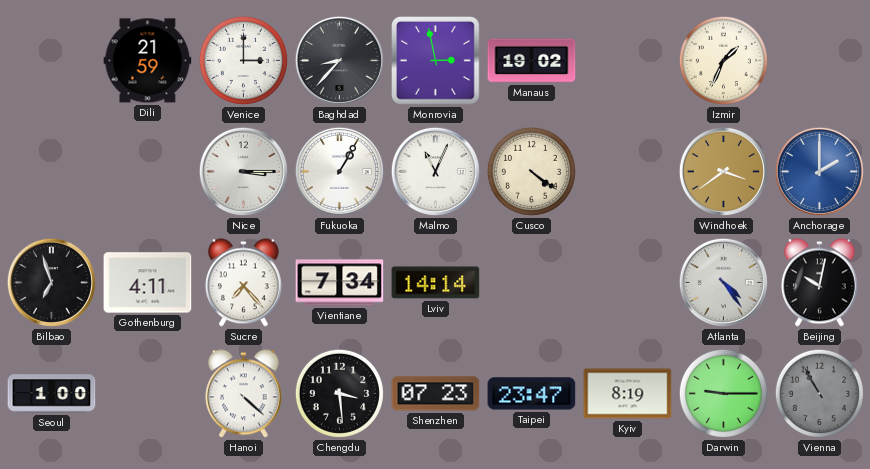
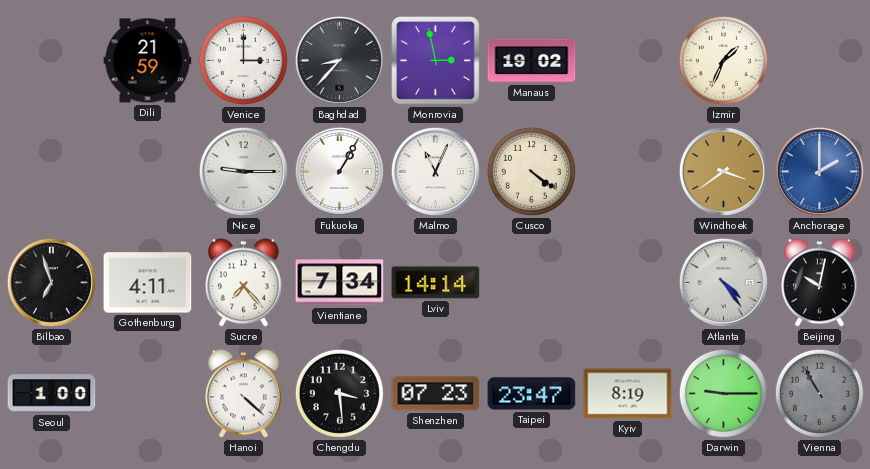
Nice: 3:15 -> 9:15 (243, 171)
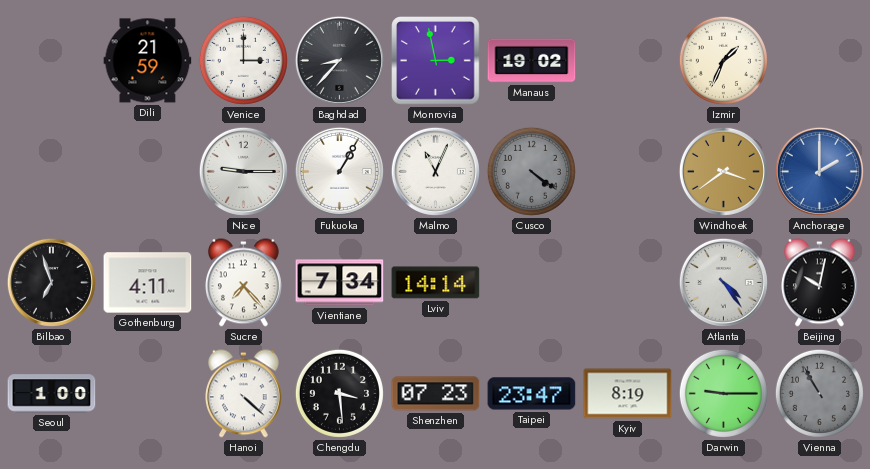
Cusco dial: cream -> grey (531, 171)
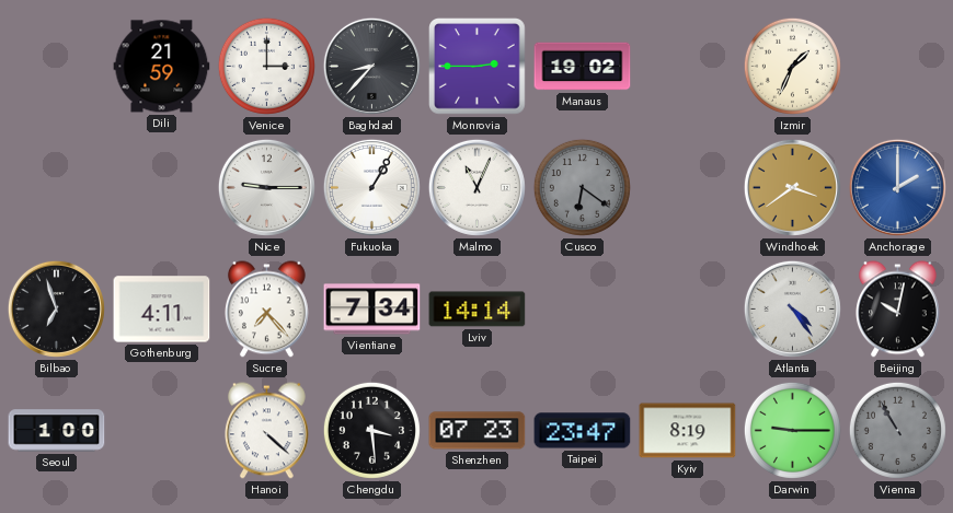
Monrovia: 2:58 -> 2:45 (478, 67)
Cusco: 4:21 -> 6:21 (582, 187)
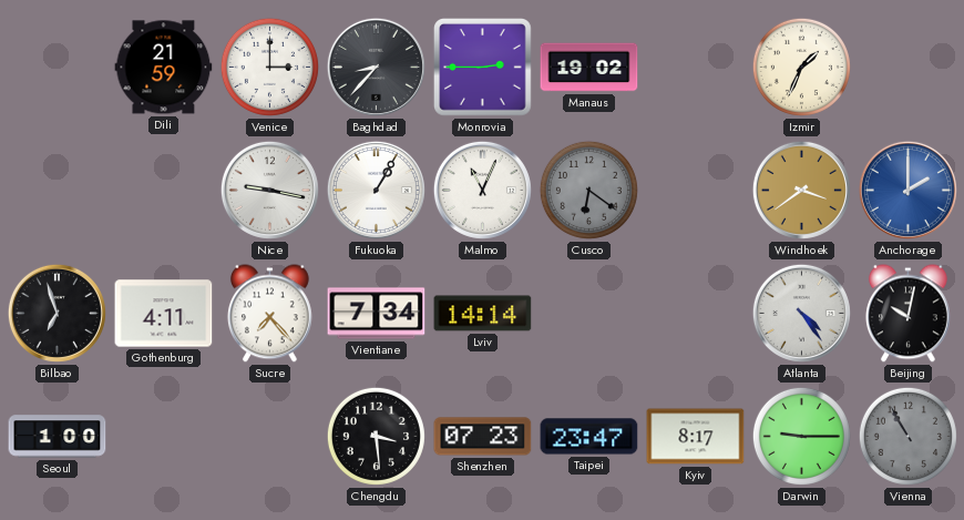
Nice: 9:15 -> 9:17 (269, 190)
Hanoi: 4:22 -> none (266, 431)
Kyiv: 8:19 -> 8:17 (696, 437)
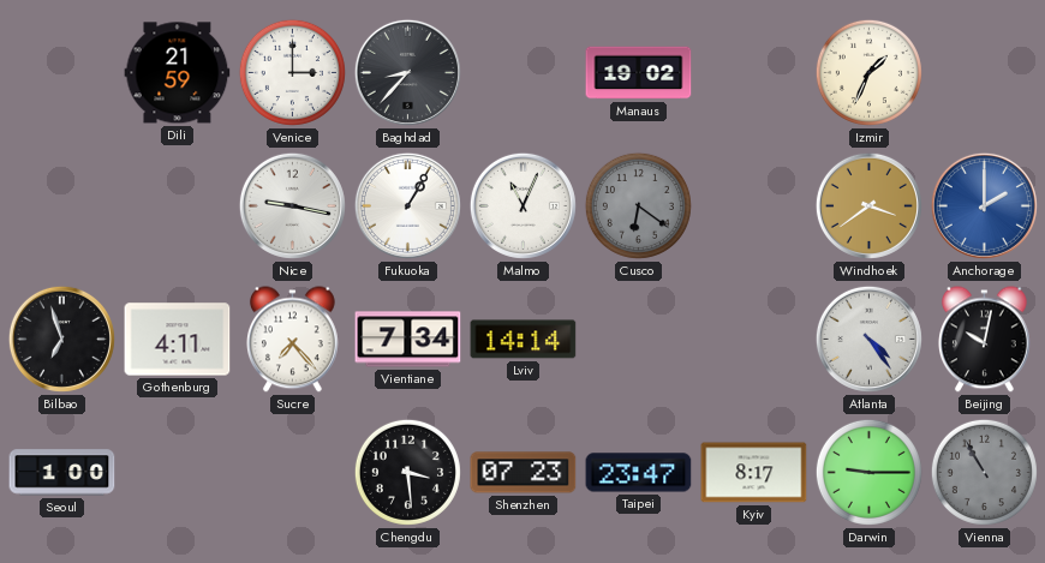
Monrovia: 2:45 -> none (483, 68)
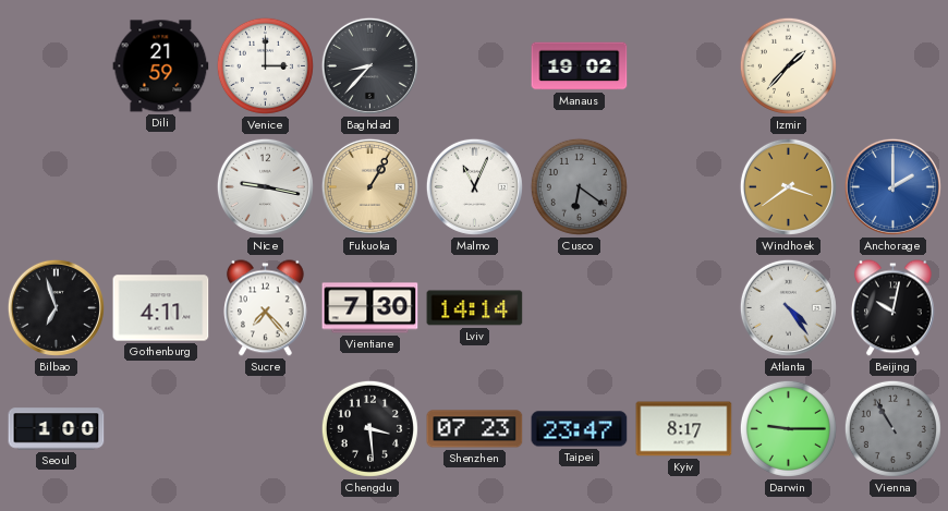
Izmir: 1:34 -> 1:37 (788, 65)
Fukuoka dial: white -> champagne (369, 186)
Vientiane: 7:34 -> 7:30 (370, 308)
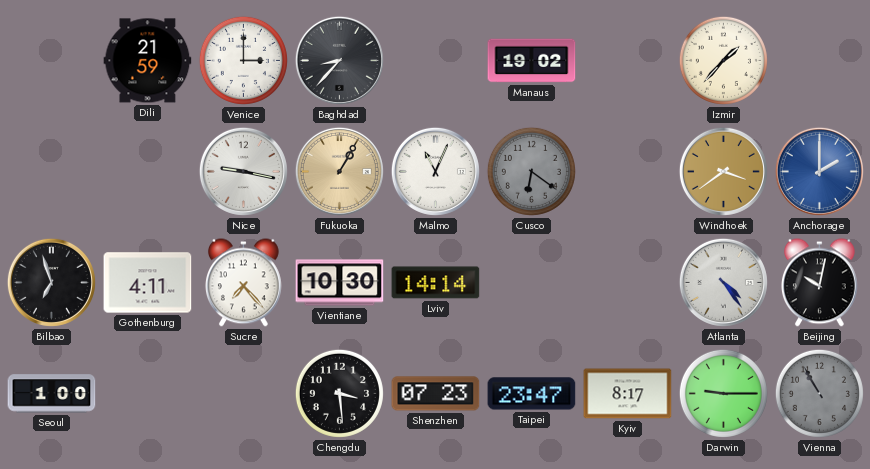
Vientiane: 7:30 -> 10:30 (340, 283)
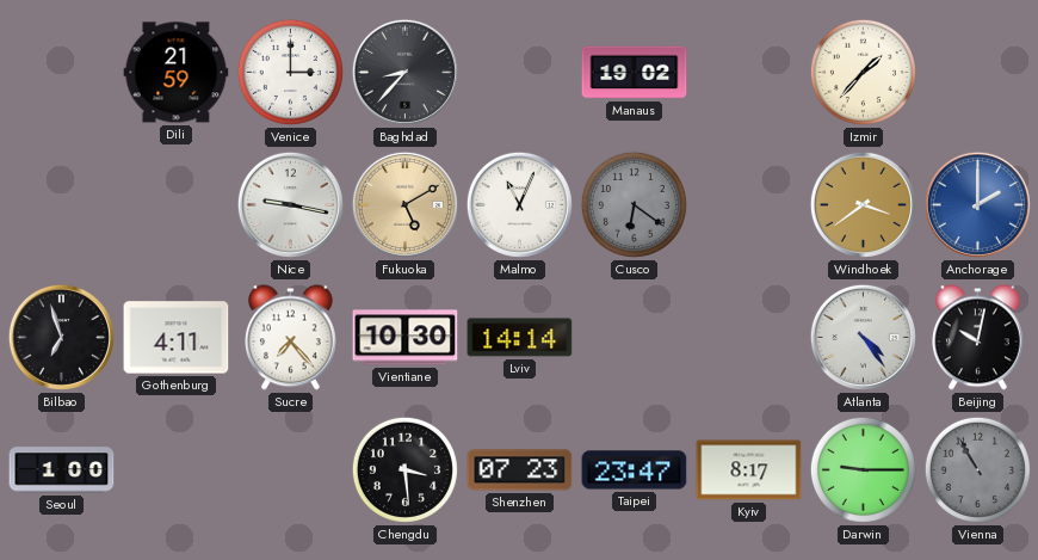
Fukuoka: 1:05 -> 5:10 (404, 204)
